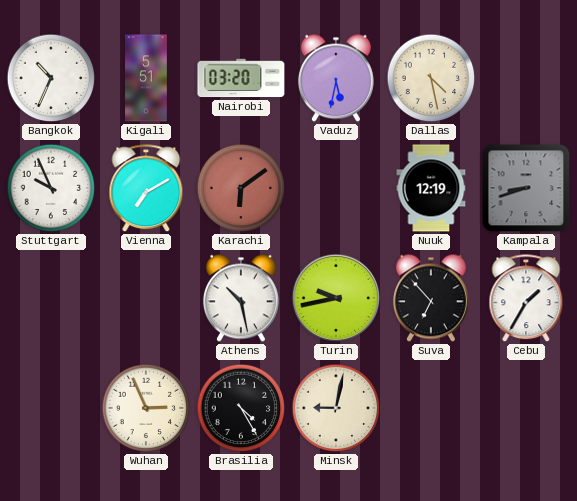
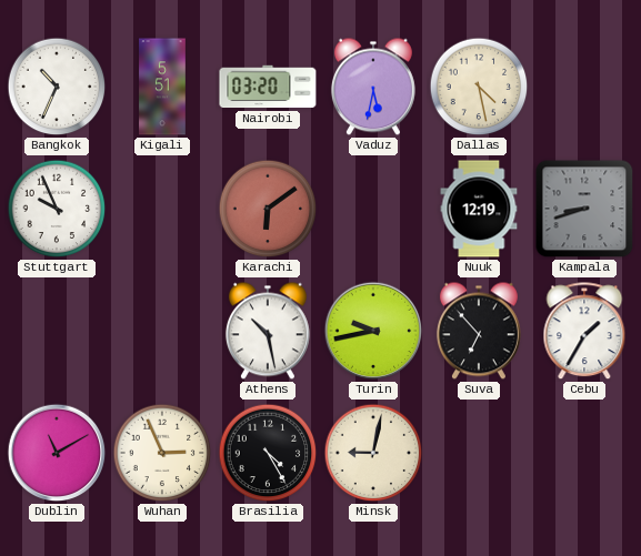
Vienna: 7:10 -> none (146, 189)
Dublin: none -> 11:10 (57, 453)
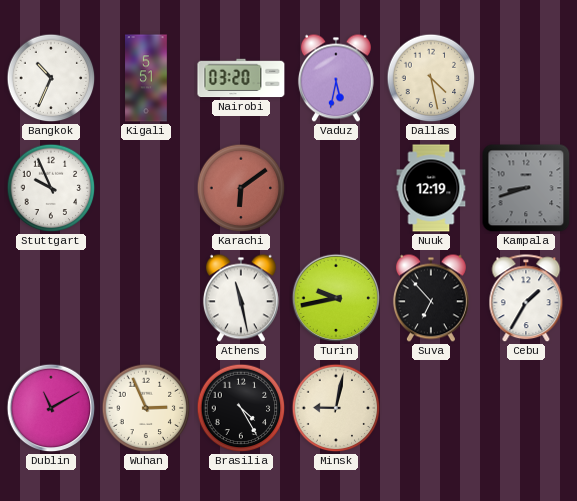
Athens: 10:28 -> 11:28 (241, 298)
